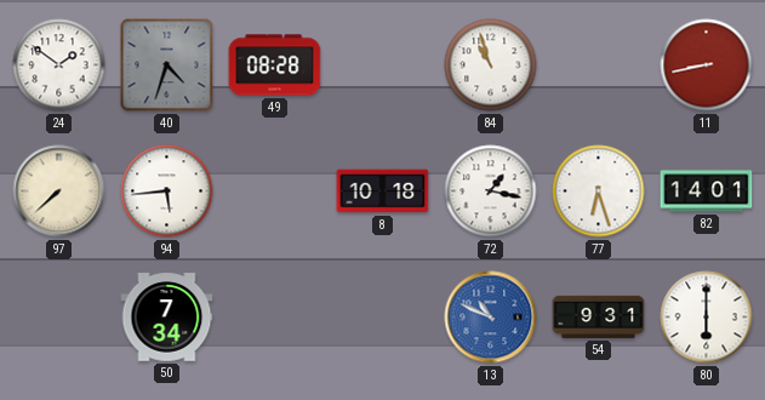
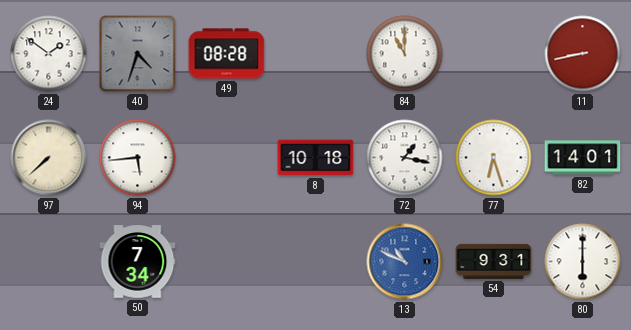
84: 10:57 -> 11:00 (405, 54)
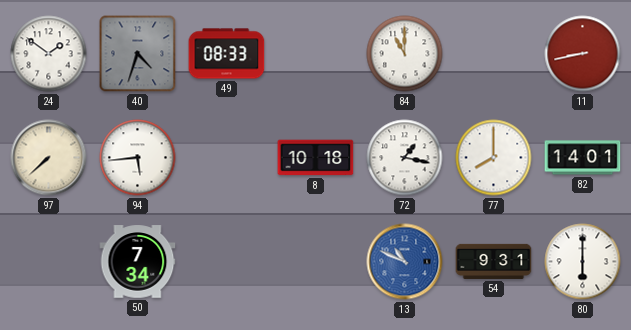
49: 08:28 -> 08:33 (227, 54)
77: 6:27 -> 8:00 (494, 158)
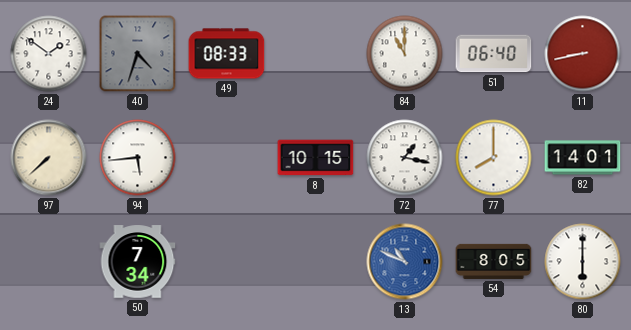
51: none -> 06:40 (494, 54)
8: 10:18 -> 10:15 (316, 158)
54: 9:31 -> 8:05 (494, 261)
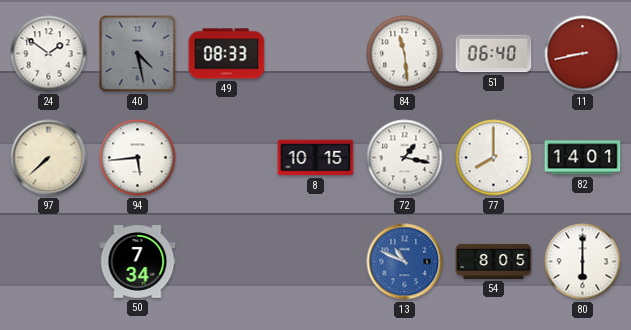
40: 4:33 -> 4:28 (138, 54)
84: 11:00 -> 11:29 (405, 54)
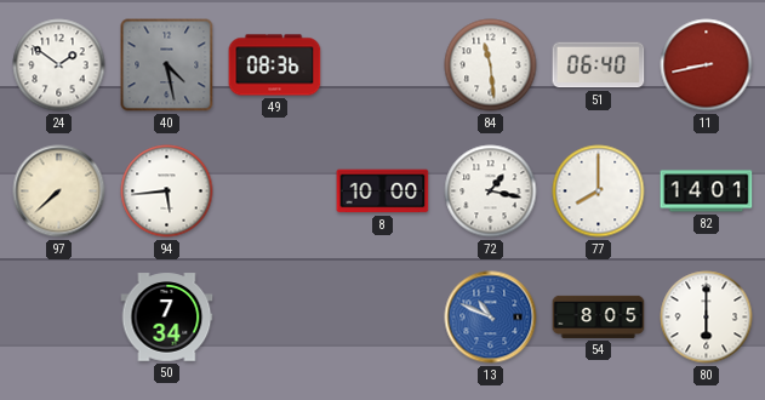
49: 08:33 -> 08:36 (275, 65)
8: 10:15 -> 10:00 (383, 192)
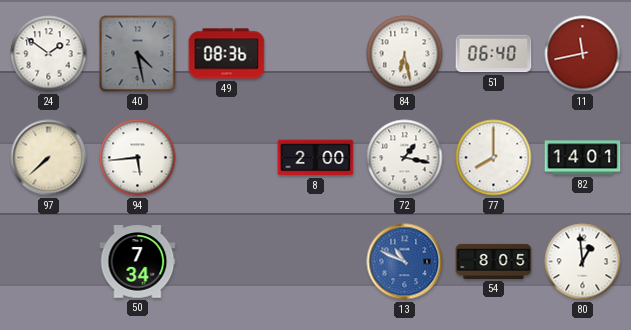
84: 11:29 -> 6:28 (405, 54)
11: 8:43 -> 11:43 (583, 54)
8: 10:00 -> 2:00 (316, 158)
80: 6:00 -> 12:59 (583, 262)
